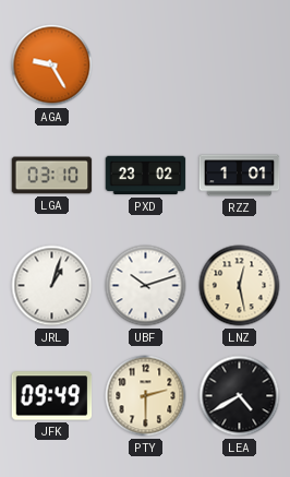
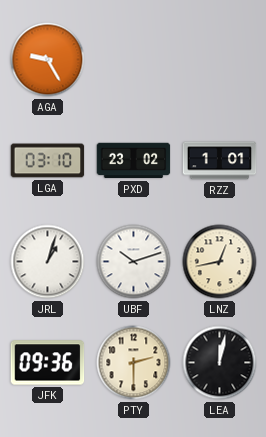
LNZ: 12:28 -> 12:43 (220, 262)
JFK: 09:49 -> 09:36 (48, 363)
LEA: 4:40 -> 12:02 (220, 363)
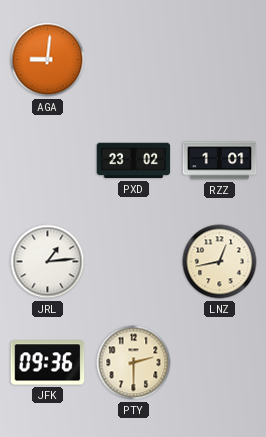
AGA: 9:25 -> 9:01 (48, 60)
LGA: 03:10 -> none (48, 161)
JRL: 1:03 -> 1:14 (48, 262)
UBF: 10:12 -> none (134, 262)
LEA: 12:02 -> none (220, 363)
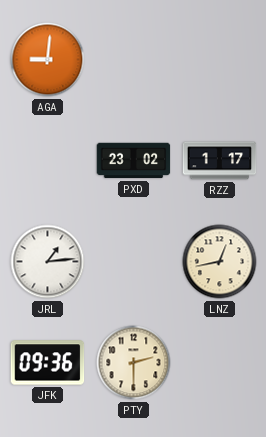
RZZ: 1:01 -> 1:17 (220, 161)
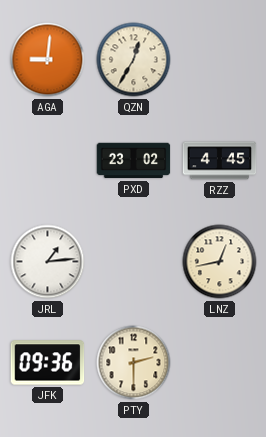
QZN: none -> 12:35 (134, 60)
RZZ: 1:17 -> 4:45 (220, 161)
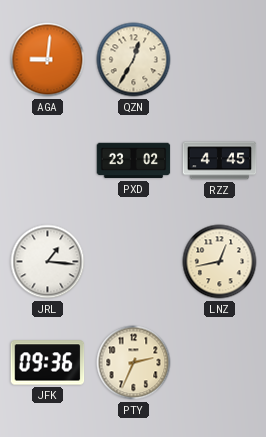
JRL: 1:14 -> 1:16 (48, 262)
PTY: 2:30 -> 2:34 (134, 363)
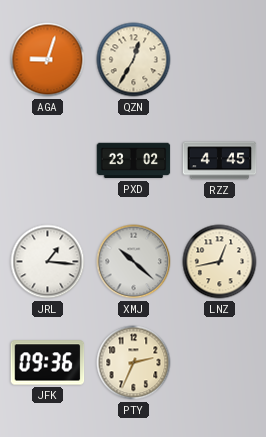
AGA: 9:01 -> 9:03 (48, 60)
XMJ: none -> 10:22 (134, 262)
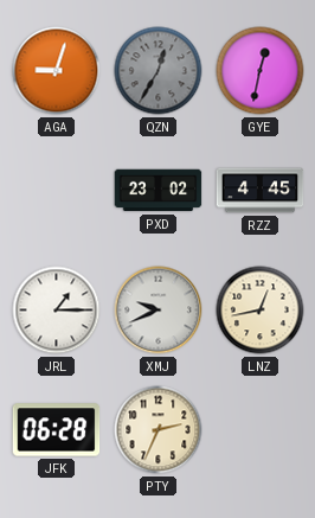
QZN dial: cream -> grey (159, 71)
GYE: none -> 12:32 (261, 71)
JRL: 1:16 -> 1:15 (57, 311)
XMJ: 10:22 -> 9:41 (159, 311)
JFK: 09:36 -> 06:28 (57, 430)
